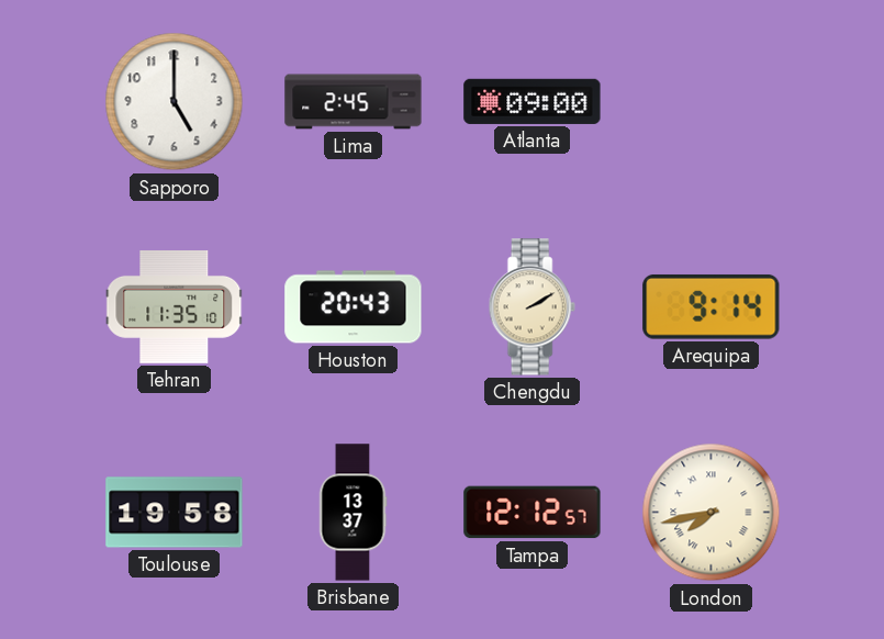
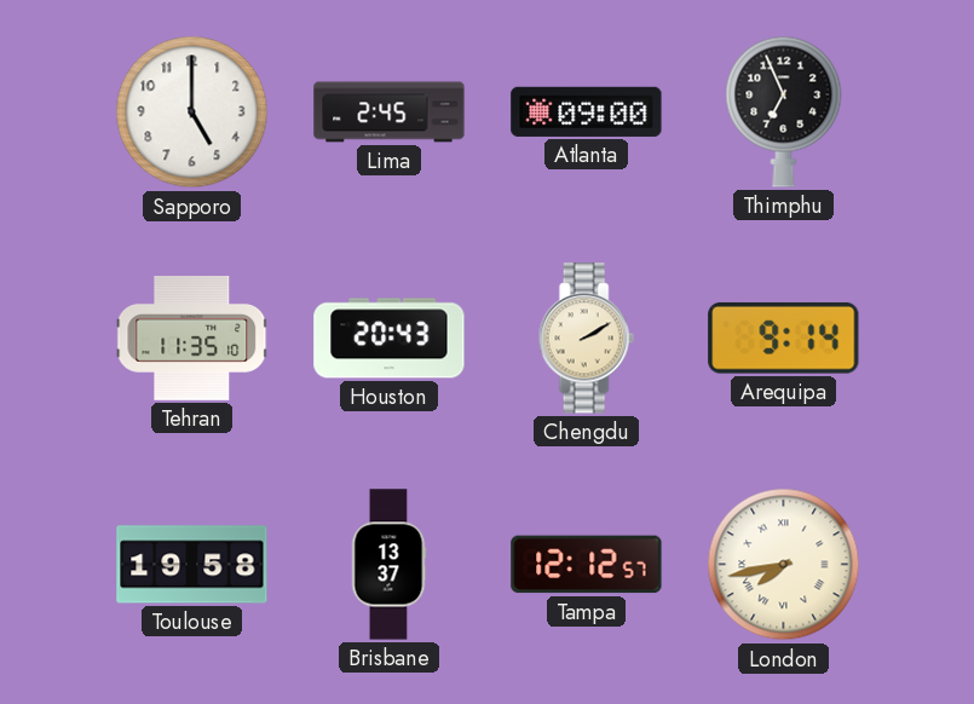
Thimphu: none -> 6:56 (784, 111)
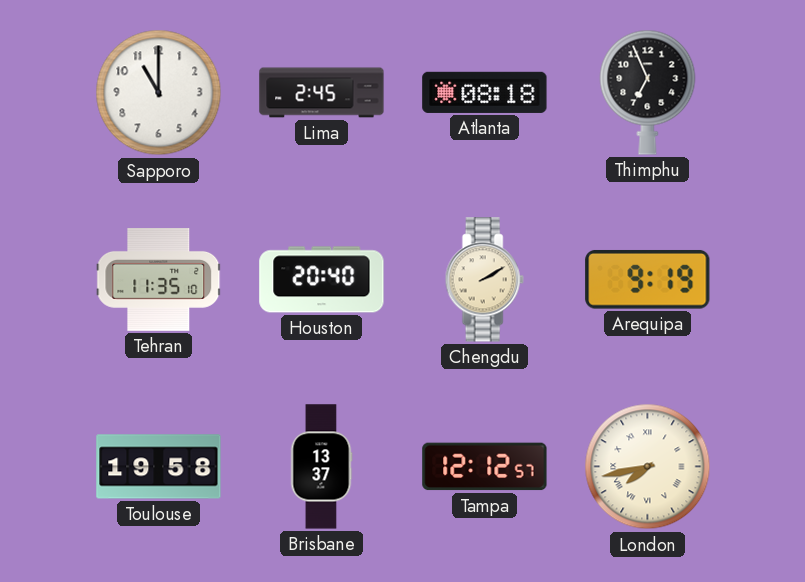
Sapporo: 5:00 -> 11:00 (159, 93)
Atlanta: 09:00 -> 08:18 (485, 92)
Houston: 20:43 -> 20:40 (322, 280)
Arequipa: 9:14 -> 9:19 (648, 279)
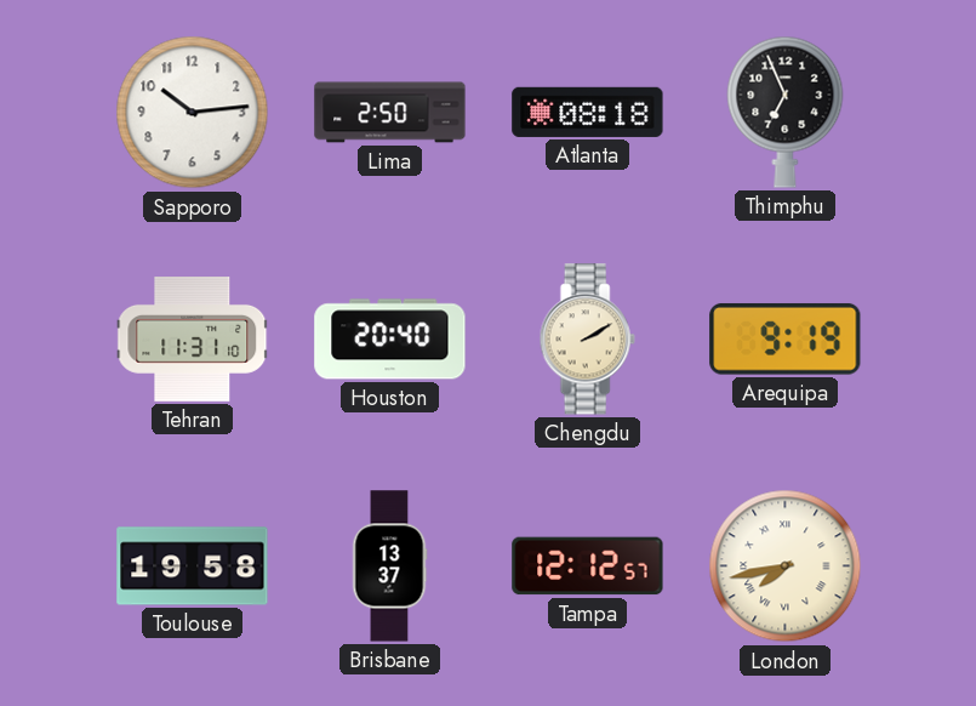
Sapporo: 11:00 -> 10:14 (193, 113)
Lima: 2:45 -> 2:50 (390, 113)
Tehran: 11:35 -> 11:31 (193, 340)
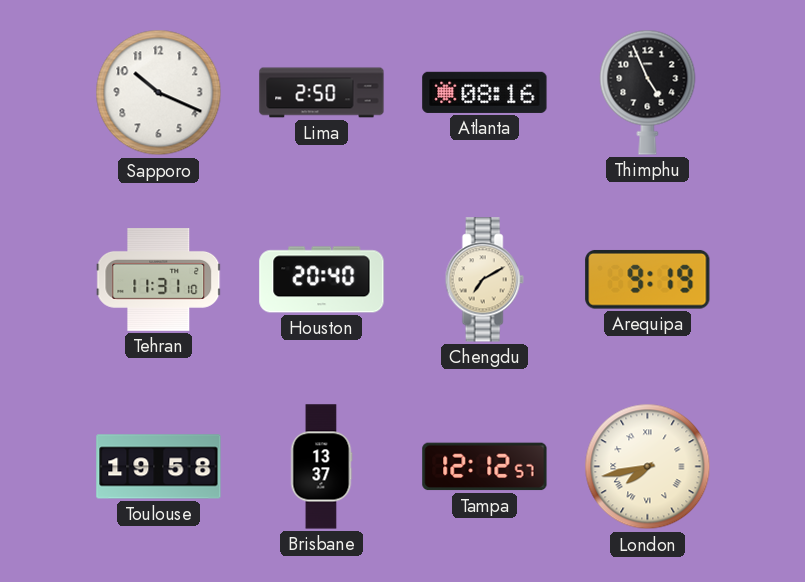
Sapporo: 10:14 -> 10:19 (159, 93)
Atlanta: 08:18 -> 08:16 (485, 92)
Thimphu: 6:56 -> 4:56 (648, 92)
Chengdu: 2:10 -> 7:10 (484, 280)
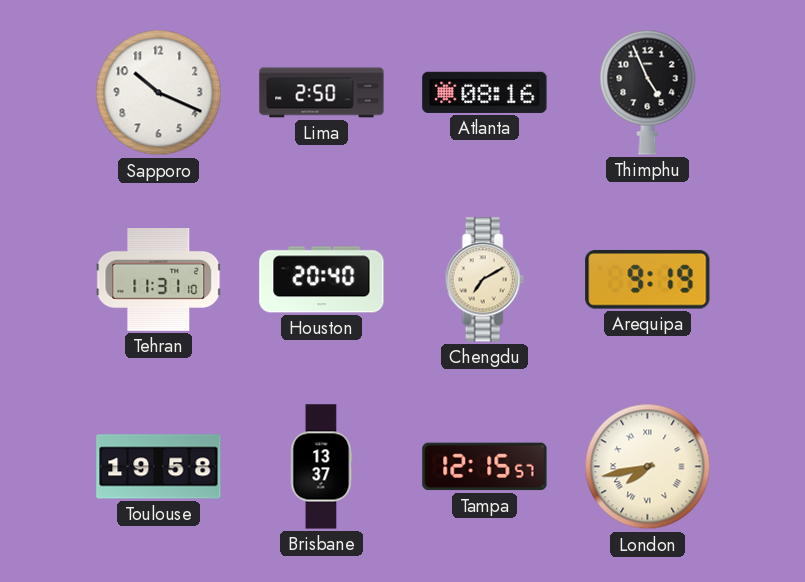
Tampa: 12:12 -> 12:15 (485, 467)
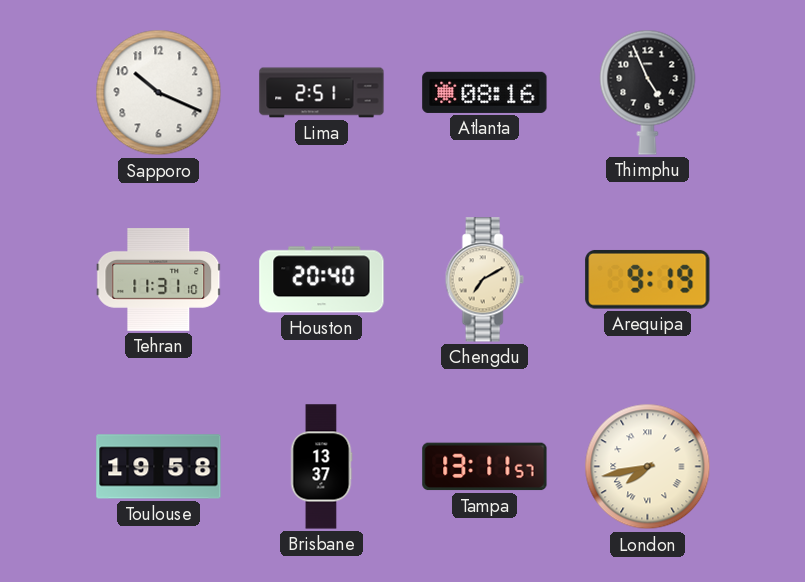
Lima: 2:50 -> 2:51 (322, 93)
Tampa: 12:15 -> 13:11 (485, 467)
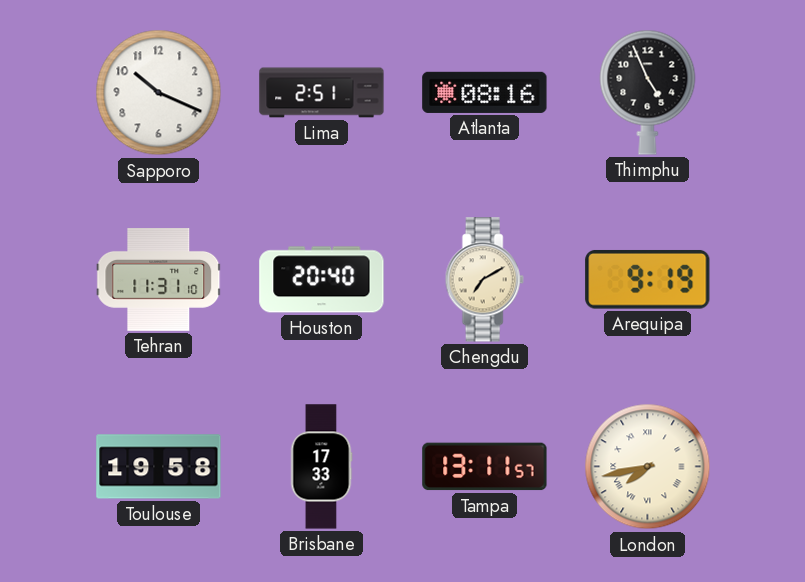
Brisbane: 13:37 -> 17:33 (321, 467)
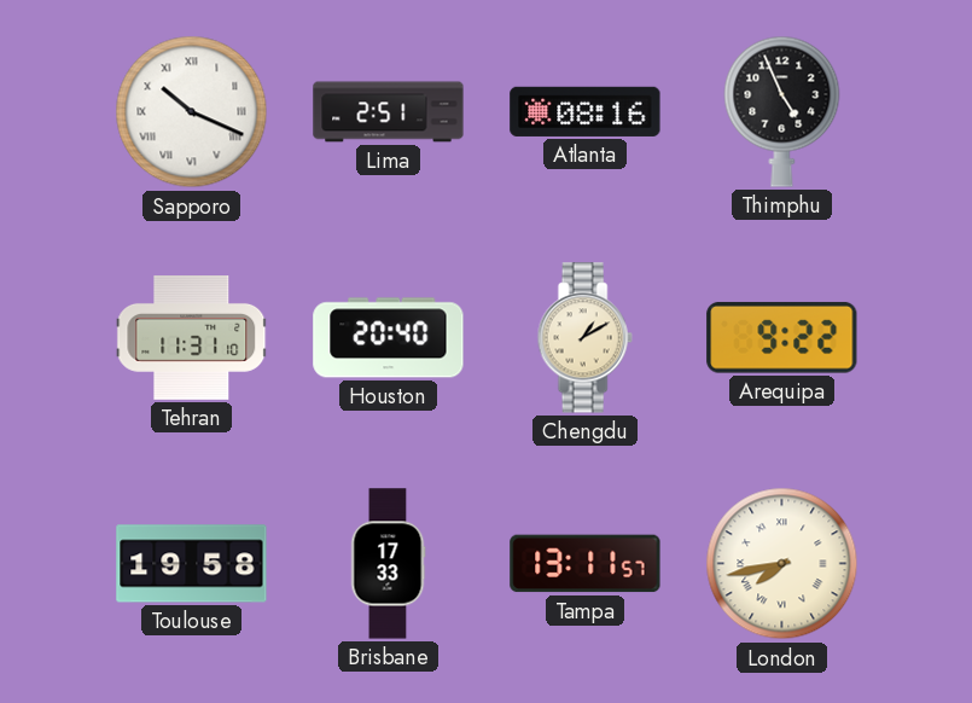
Sapporo numerals: Arabic -> Roman (192, 112)
Chengdu: 7:10 -> 1:10 (584, 338)
Arequipa: 9:19 -> 9:22 (782, 337)
